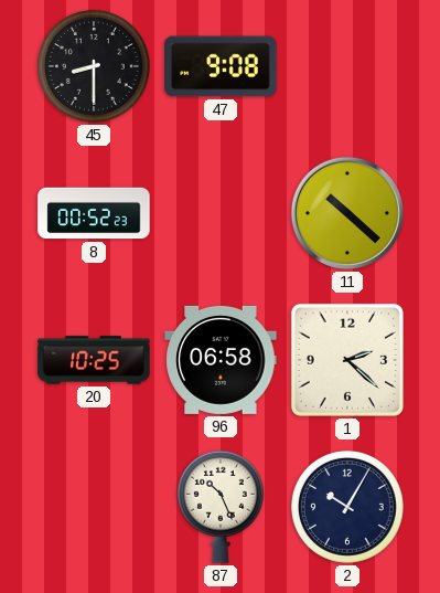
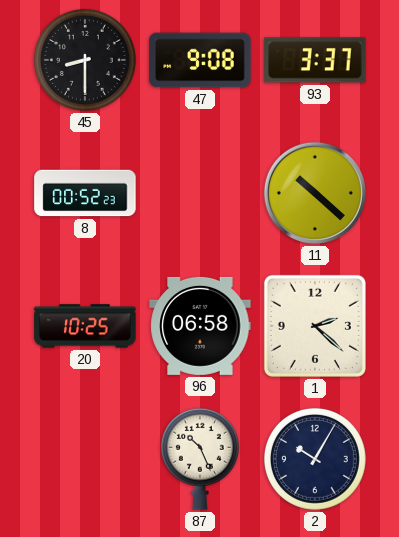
93: none -> 3:37 (315, 60)
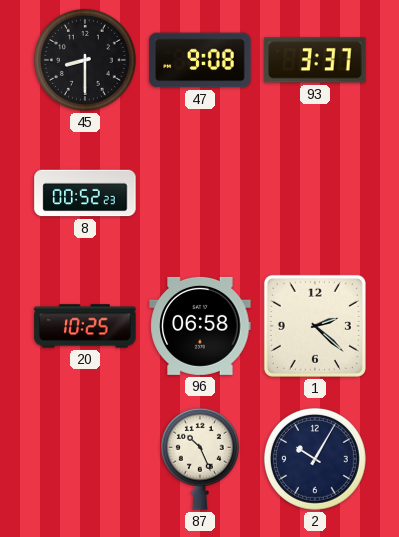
11: 10:22 -> none (315, 193)
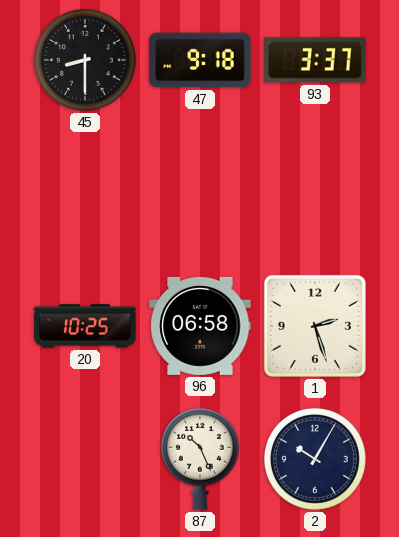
47: 9:08 -> 9:18 (200, 60)
8: 00:52 -> none (85, 193)
1: 2:22 -> 2:27 (315, 326)
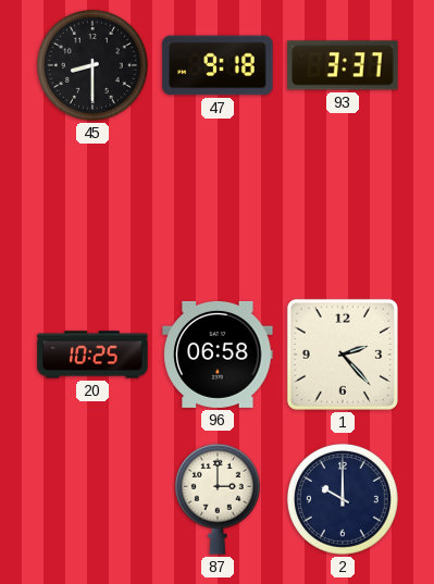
1: 2:27 -> 2:23 (343, 355)
87: 10:26 -> 3:00 (218, 499)
2: 10:05 -> 10:00 (343, 499)
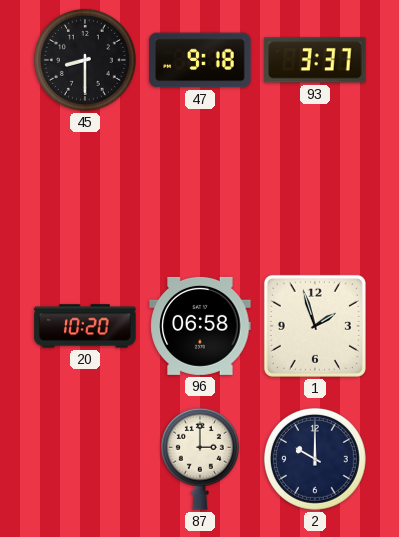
20: 10:25 -> 10:20 (85, 326)
1: 2:23 -> 1:57 (315, 326)
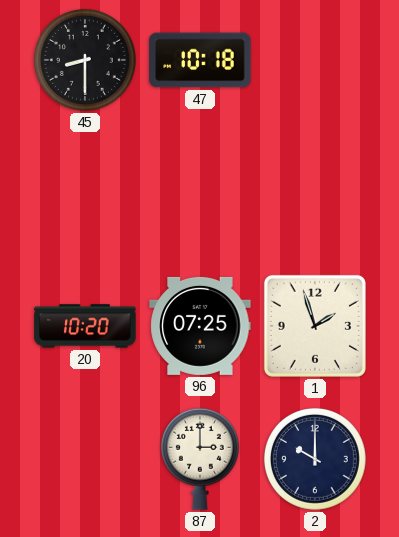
47: 9:18 -> 10:18 (200, 60)
93: 3:37 -> none (315, 60)
96: 06:58 -> 07:25 (200, 326)
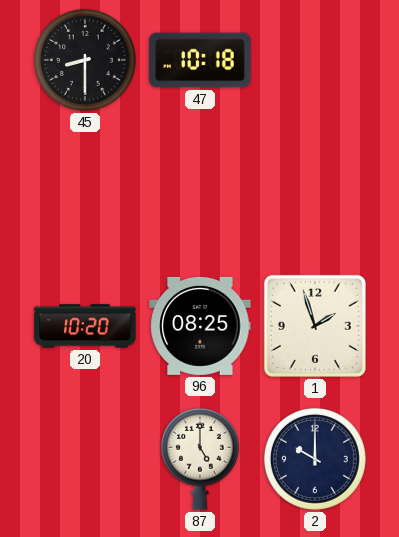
96: 07:25 -> 08:25 (200, 326)
87: 3:00 -> 5:00 (200, 459)
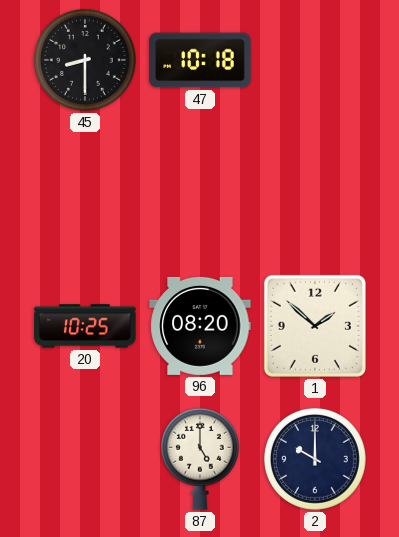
20: 10:20 -> 10:25 (85, 326)
96: 08:25 -> 08:20 (200, 326)
1: 1:57 -> 1:52 (315, 326)
